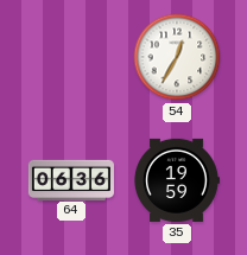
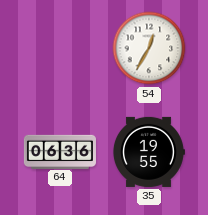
35: 19:59 -> 19:55 (148, 152)
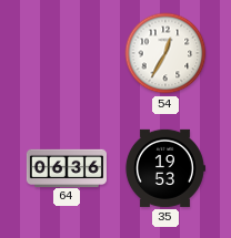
35: 19:55 -> 19:53 (164, 168)
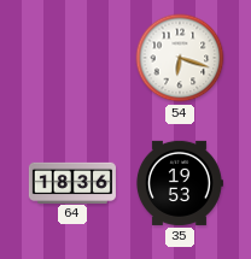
54: 12:35 -> 6:18 (180, 58)
64: 06:36 -> 18:36 (72, 182)
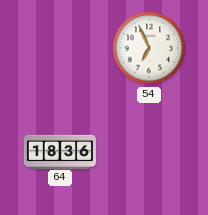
54: 6:18 -> 6:56 (149, 48)
35: 19:53 -> none (179, 183)
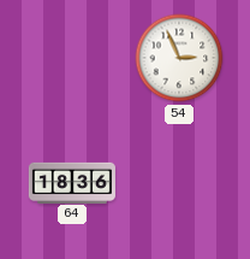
54: 6:56 -> 2:56 (179, 58)
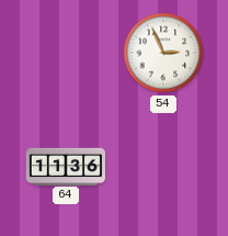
64: 18:36 -> 11:36 (66, 166)
